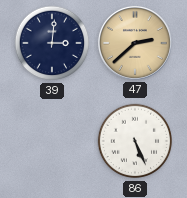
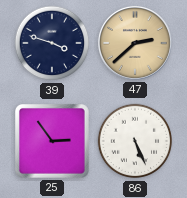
39: 3:01 -> 3:48 (52, 43)
25: none -> 2:54 (53, 142)
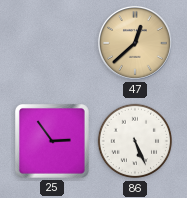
39: 3:48 -> none (52, 43)
47: 2:38 -> 12:38 (135, 43)
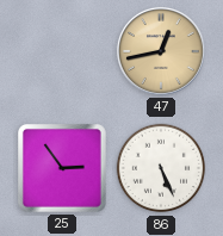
47: 12:38 -> 12:43 (161, 51)
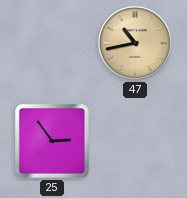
47: 12:43 -> 10:43 (135, 43)
86: 5:26 -> none (161, 168)
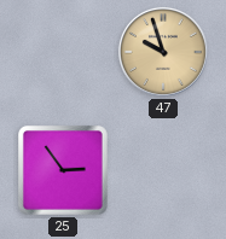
47: 10:43 -> 9:57 (163, 52)
